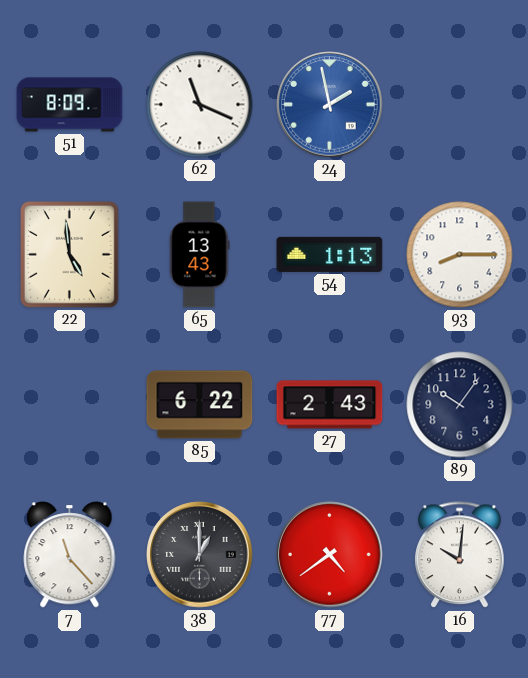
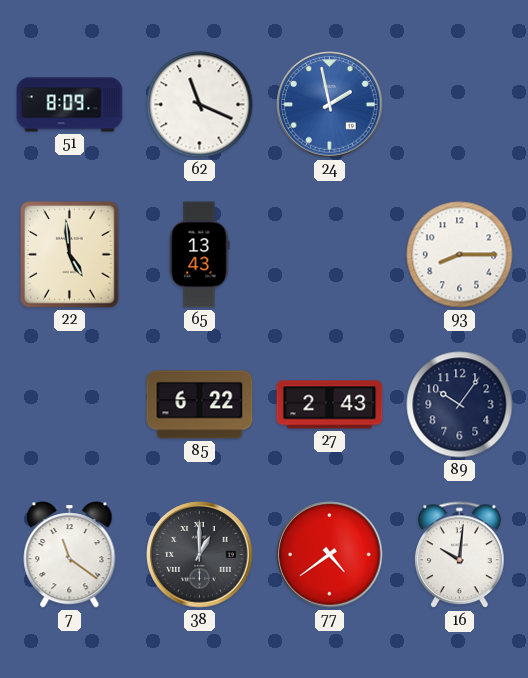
54: 1:13 -> none (330, 254)
7: 11:23 -> 11:21 (70, 555)
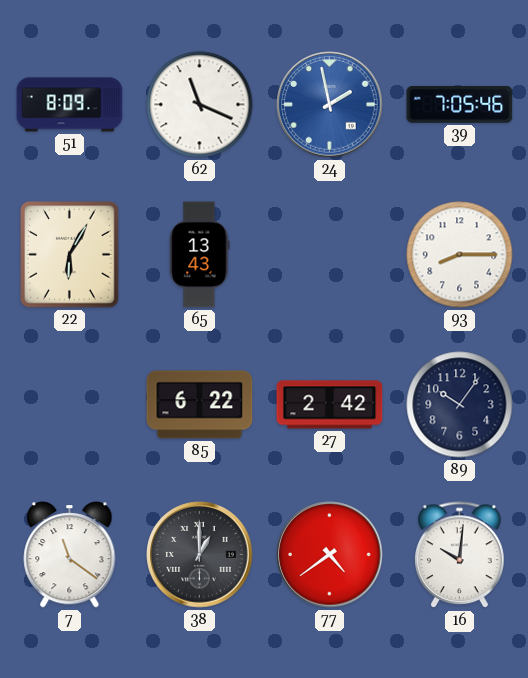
39: none -> 7:05 (460, 104)
22: 4:59 -> 6:05 (70, 255)
27: 2:43 -> 2:42 (330, 405)
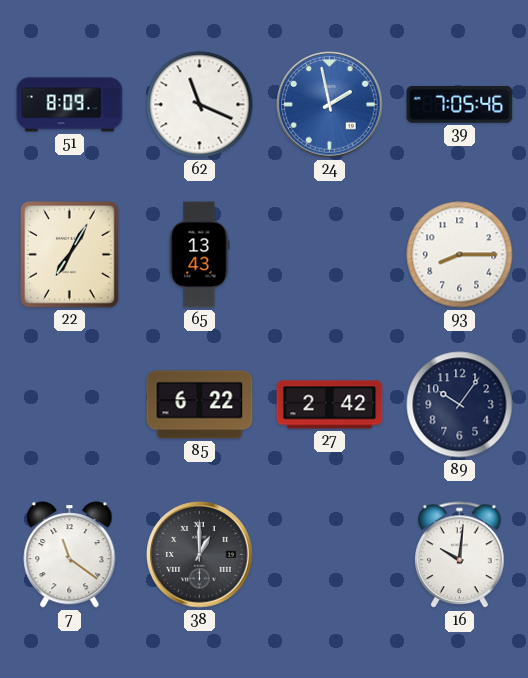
22: 6:05 -> 7:05 (70, 255)
77: 4:39 -> none (330, 555)
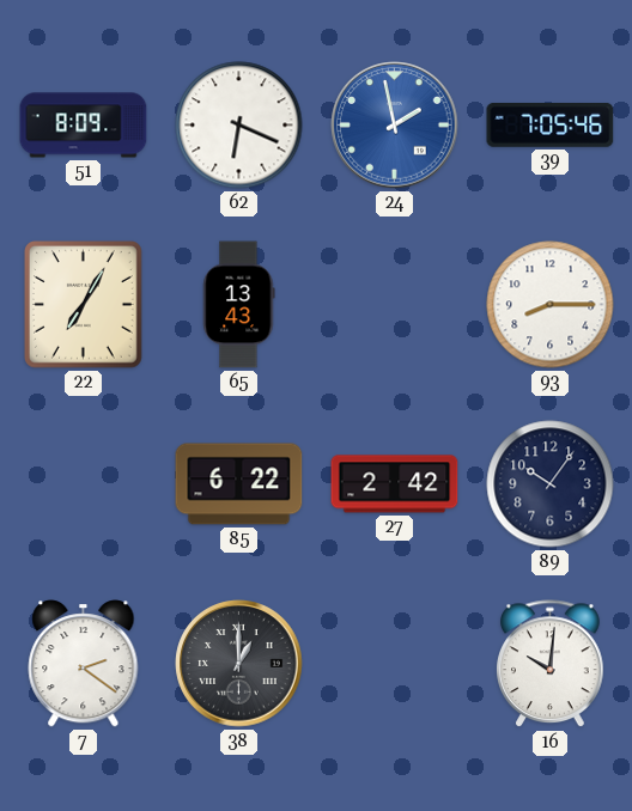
62: 11:19 -> 6:19 (239, 126)
7: 11:21 -> 2:21 (84, 664)
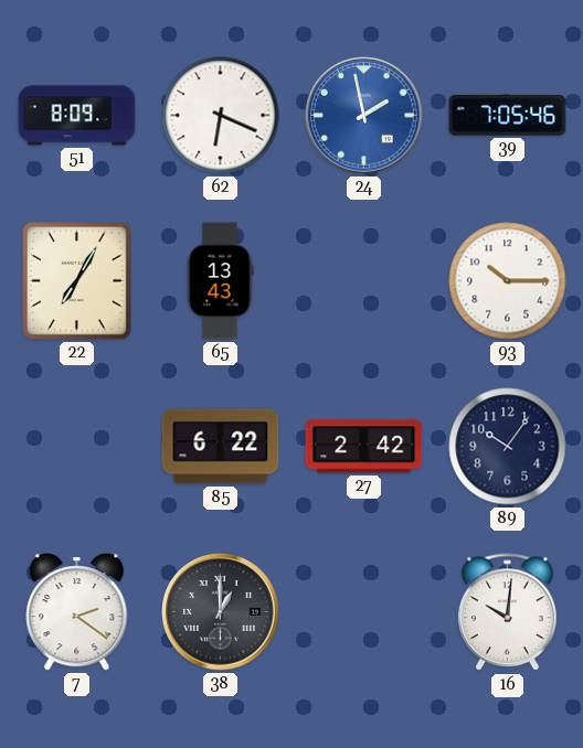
93: 8:15 -> 10:15 (508, 281)
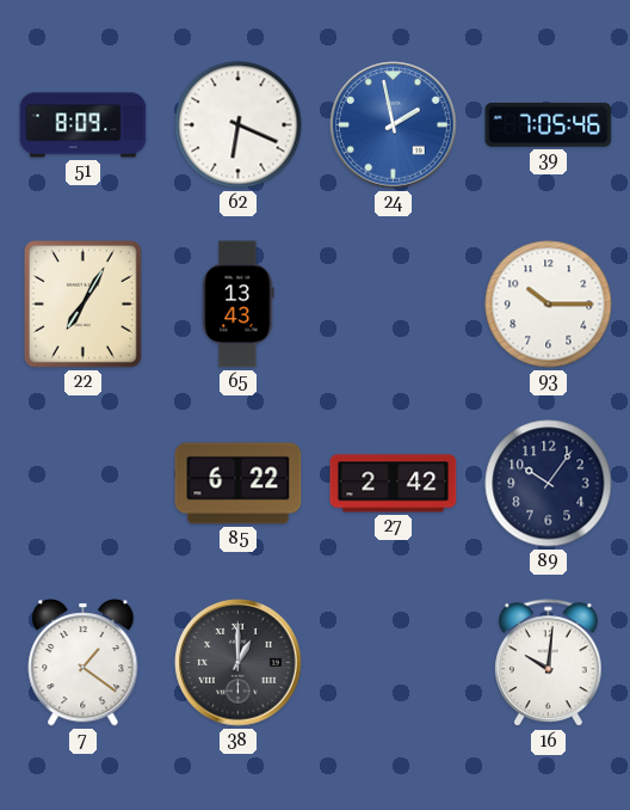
7: 2:21 -> 1:21 (84, 663)
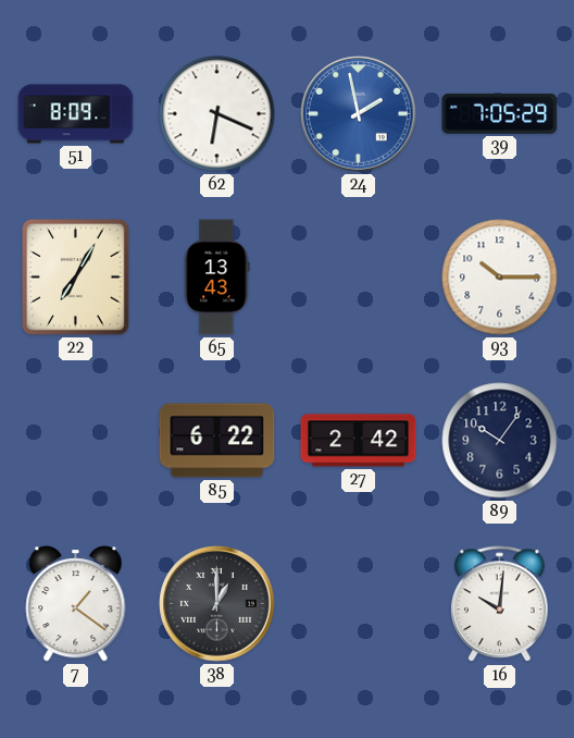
39: 7:05:46 -> 7:05:29 (500, 113)
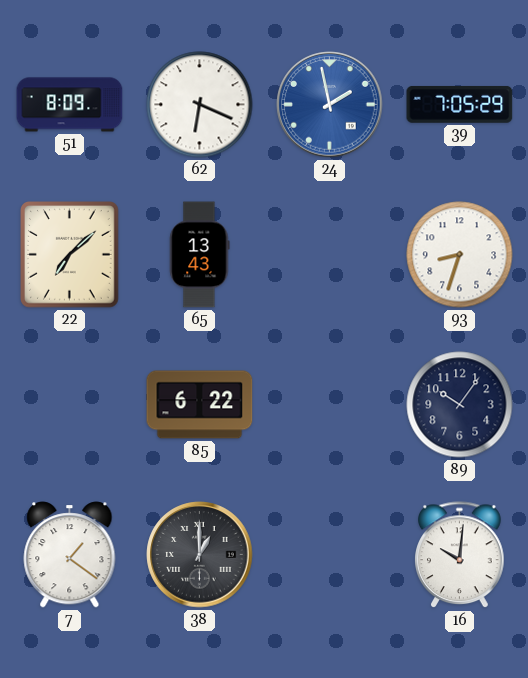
22: 7:05 -> 7:08 (70, 255)
93: 10:15 -> 8:33 (460, 255)
27: 2:42 -> none (359, 441)
